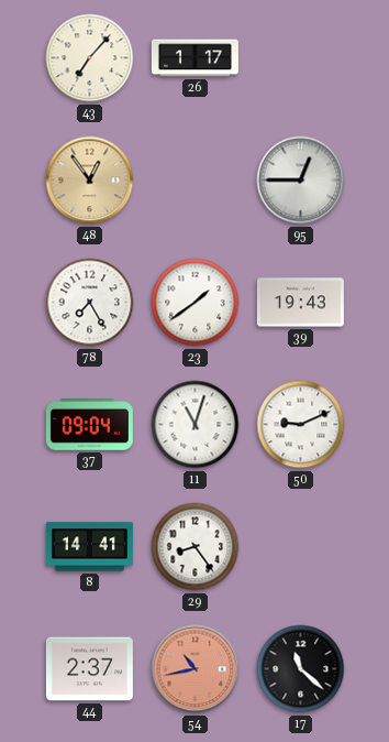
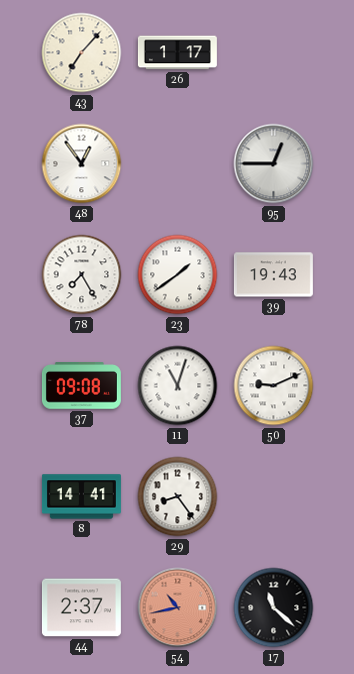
48 dial: champagne -> white (82, 164)
37: 09:04 -> 09:08 (81, 386)
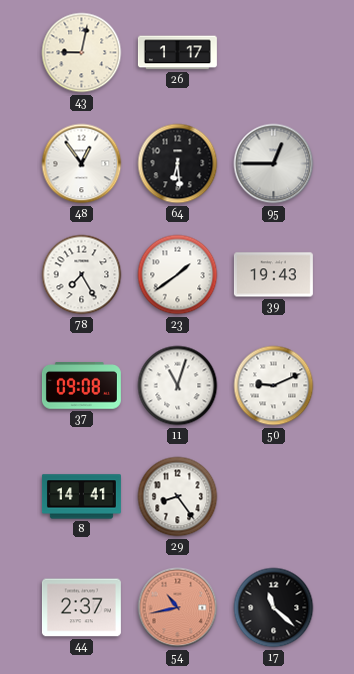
43: 7:07 -> 9:02 (82, 53)
64: none -> 6:29 (178, 164)
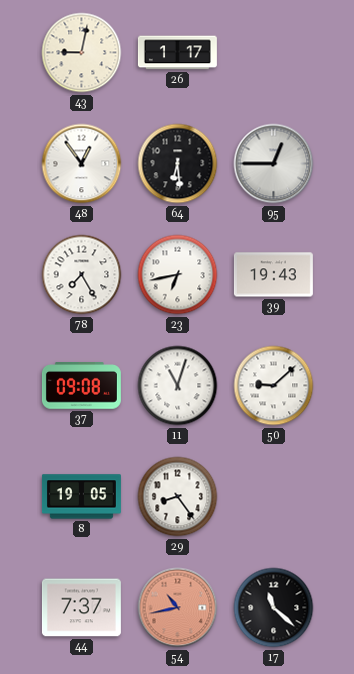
23: 1:39 -> 6:43 (178, 275)
50: 9:11 -> 9:08 (274, 386)
8: 14:41 -> 19:05 (81, 497)
44: 2:37 -> 7:37 (81, 608)
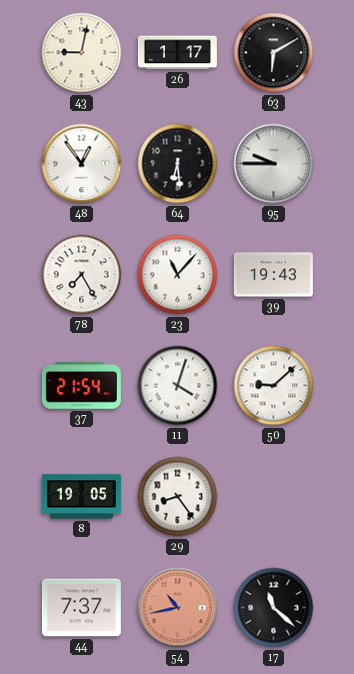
63: none -> 6:10 (274, 53)
95: 12:45 -> 9:45 (274, 164)
23: 6:43 -> 11:07 (178, 275)
37: 09:08 -> 21:54 (81, 386)
11: 11:03 -> 4:03 (178, 386)
